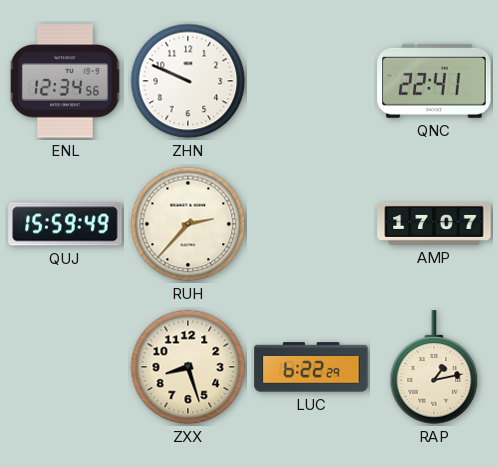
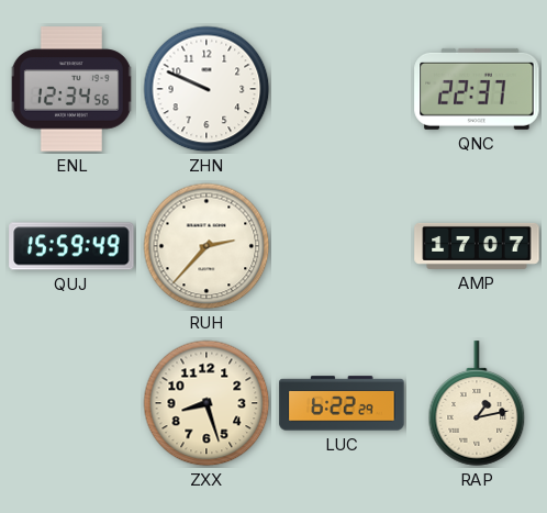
QNC: 22:41 -> 22:37 (477, 89)
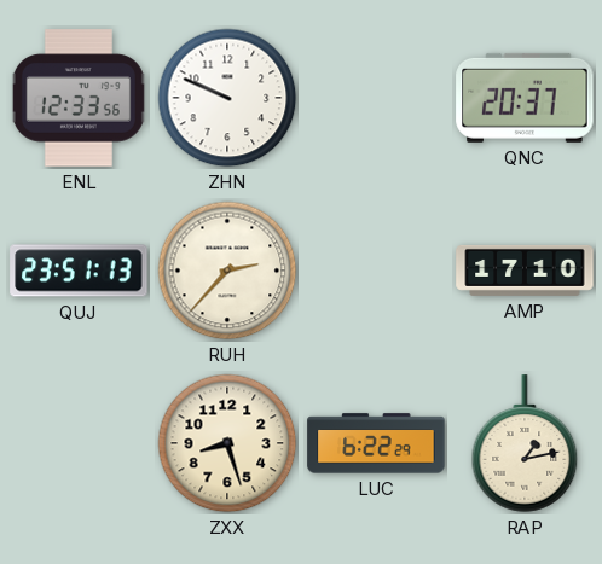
ENL: 12:34 -> 12:33 (79, 98)
QNC: 22:37 -> 20:37 (525, 98)
QUJ: 15:59 -> 23:51 (79, 271)
AMP: 17:07 -> 17:10 (525, 271)
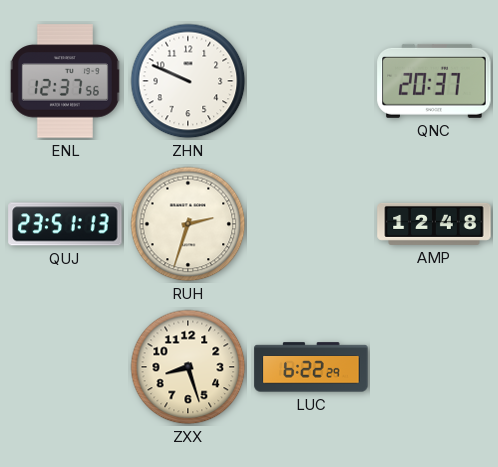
ENL: 12:33 -> 12:37 (65, 81)
RUH: 2:37 -> 2:33 (188, 224)
AMP: 17:10 -> 12:48 (434, 224)
RAP: 1:13 -> none (525, 443)
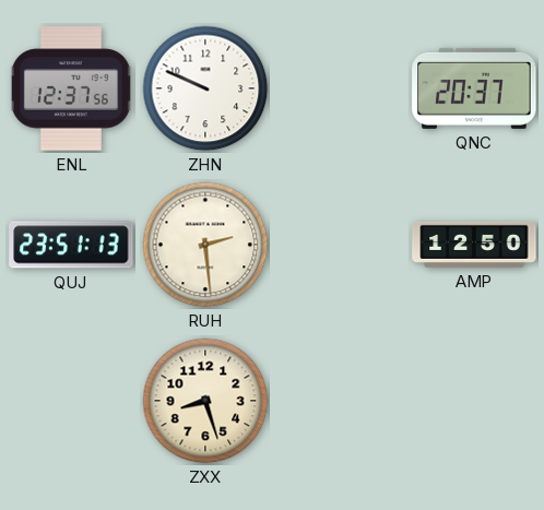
RUH: 2:33 -> 2:29 (205, 245)
AMP: 12:48 -> 12:50 (474, 245)
LUC: 6:22 -> none (311, 367)
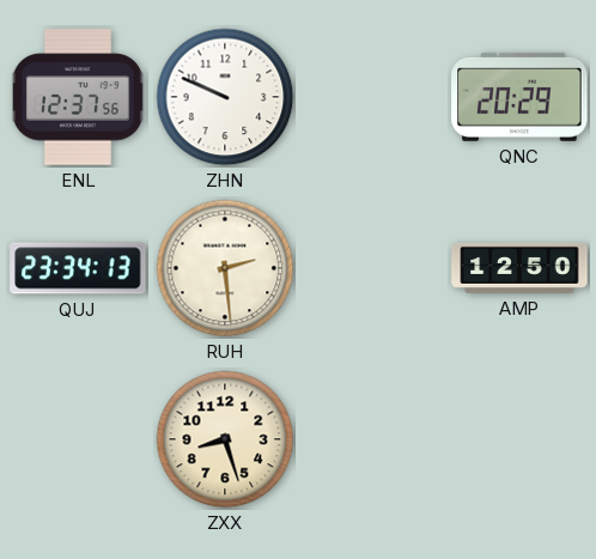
QNC: 20:37 -> 20:29 (519, 97)
QUJ: 23:51 -> 23:34 (78, 268)
